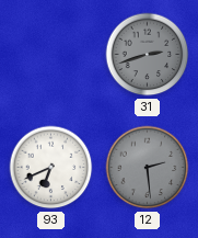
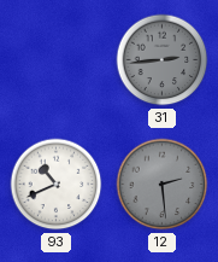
31: 2:42 -> 2:44 (163, 60)
93: 6:41 -> 10:41 (57, 185)
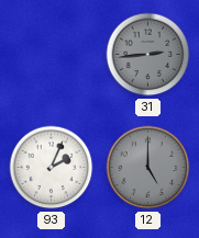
93: 10:41 -> 2:04 (52, 168)
12: 2:29 -> 5:00 (148, 168)
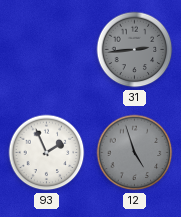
93: 2:04 -> 1:56 (47, 153)
12: 5:00 -> 4:57 (135, 153)
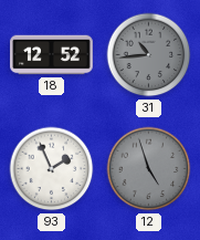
18: none -> 12:52 (52, 55)
31: 2:44 -> 10:44 (149, 55)
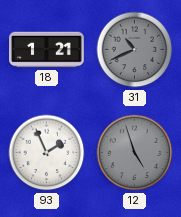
18: 12:52 -> 1:21 (47, 50)
31: 10:44 -> 10:41 (135, 50)
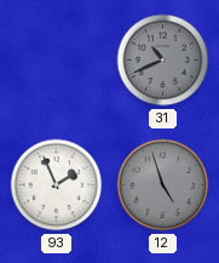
18: 1:21 -> none (47, 50)
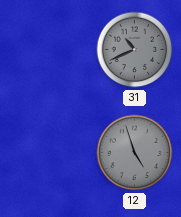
93: 1:56 -> none (57, 185)
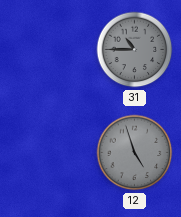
31: 10:41 -> 10:45 (135, 50)
